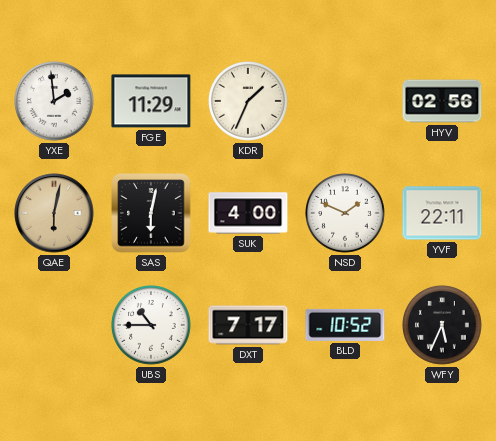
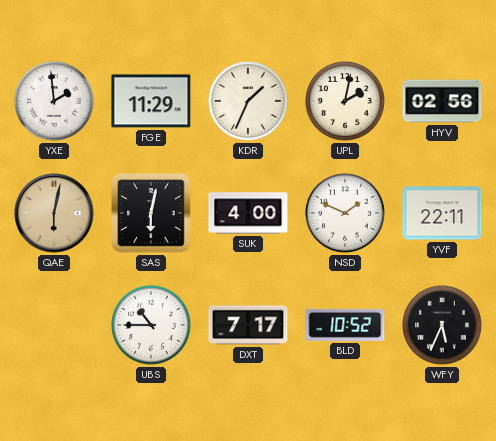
UPL: none -> 2:02 (346, 102)
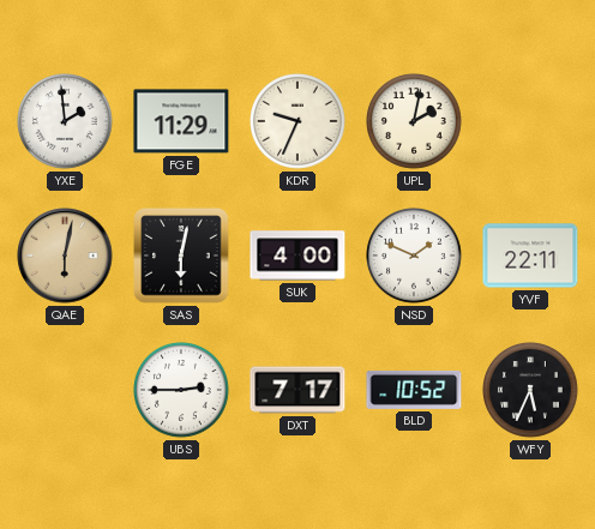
KDR: 1:34 -> 9:34 (299, 122)
HYV: 02:56 -> none (442, 101)
UBS: 10:45 -> 2:45 (182, 391)
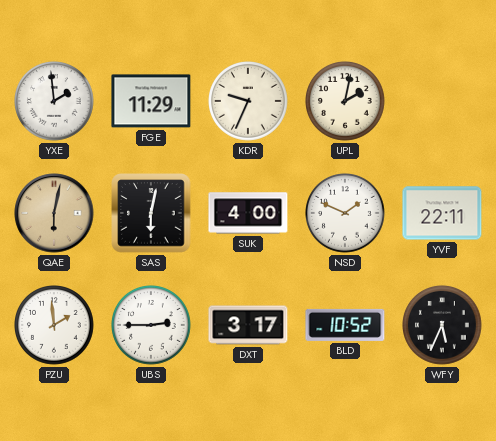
PZU: none -> 1:59 (55, 326)
DXT: 7:17 -> 3:17 (248, 325)
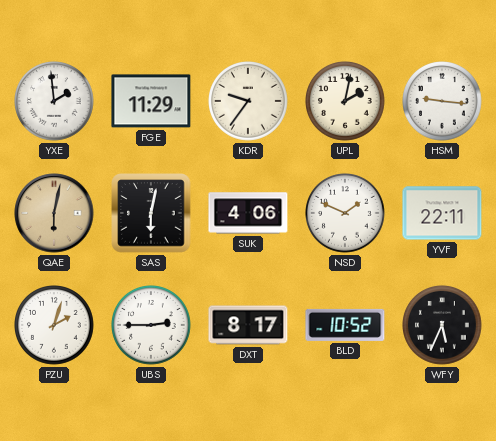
KDR: 9:34 -> 9:36 (249, 102)
HSM: none -> 9:16 (443, 102)
SUK: 4:00 -> 4:06 (248, 213)
PZU: 1:59 -> 2:03 (55, 326)
DXT: 3:17 -> 8:17 (248, 325)
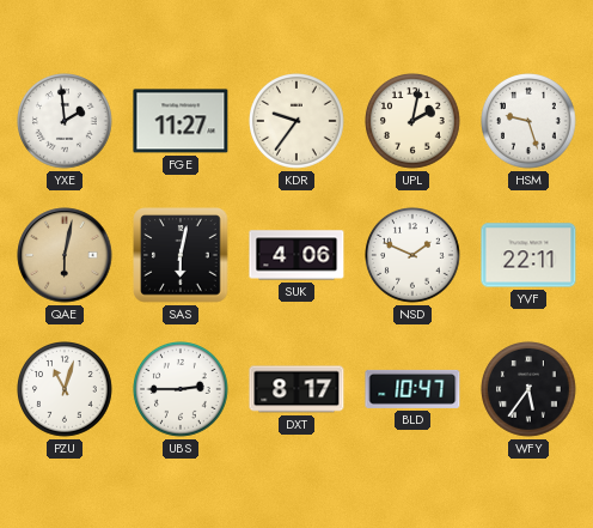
FGE: 11:29 -> 11:27 (181, 121)
HSM: 9:16 -> 9:27 (530, 122)
PZU: 2:03 -> 11:03 (66, 390)
BLD: 10:52 -> 10:47 (412, 389)
WFY: 5:34 -> 5:36 (530, 390)
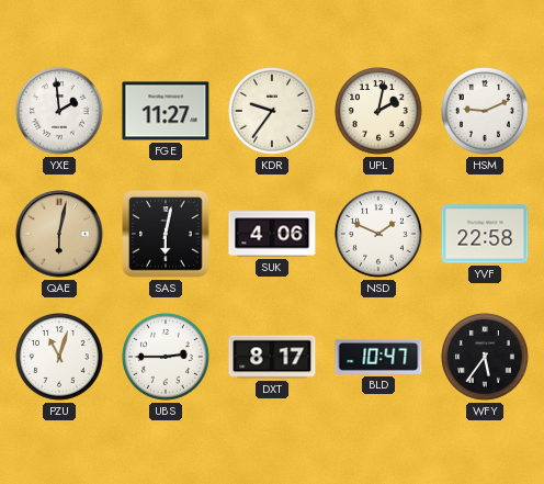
HSM: 9:27 -> 9:11 (486, 112)
YVF: 22:11 -> 22:58 (485, 234)
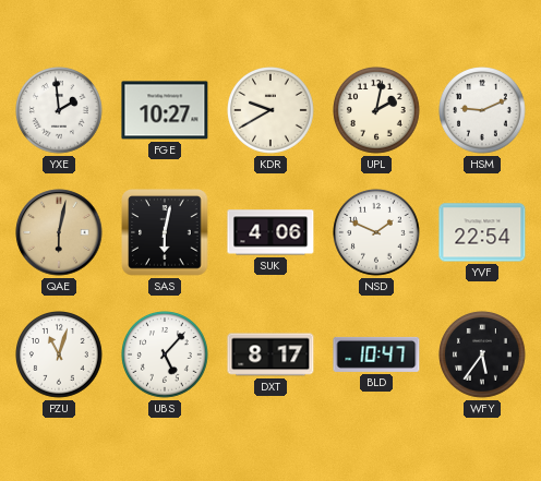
FGE: 11:27 -> 10:27 (165, 110)
KDR: 9:36 -> 9:40 (272, 111)
YVF: 22:58 -> 22:54 (482, 232)
UBS: 2:45 -> 5:07 (166, 356)
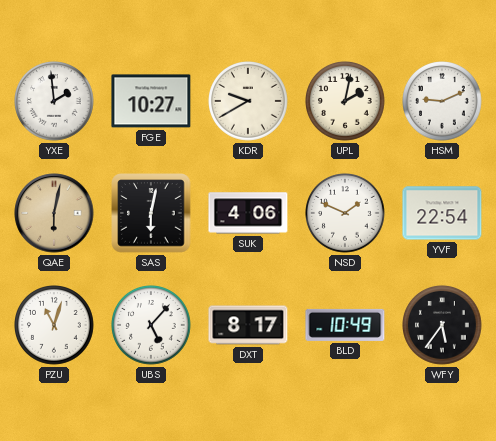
BLD: 10:47 -> 10:49 (345, 325)
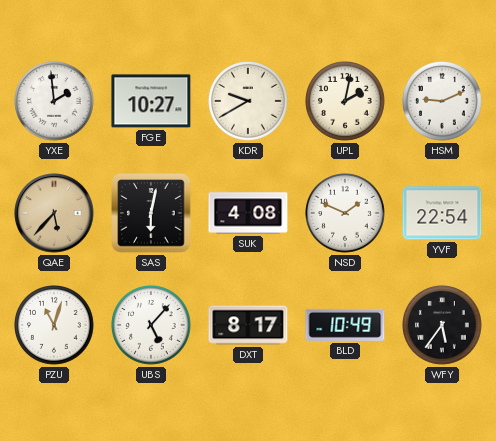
QAE: 6:02 -> 5:37 (54, 213)
SUK: 4:06 -> 4:08 (248, 213)
